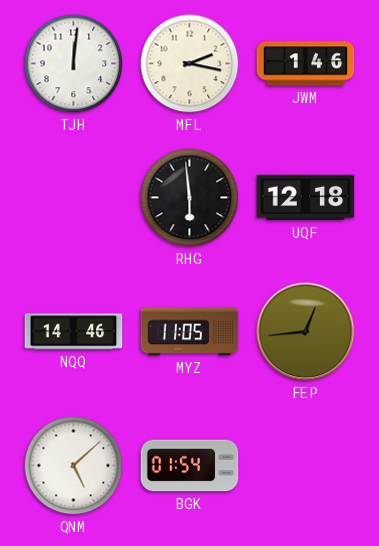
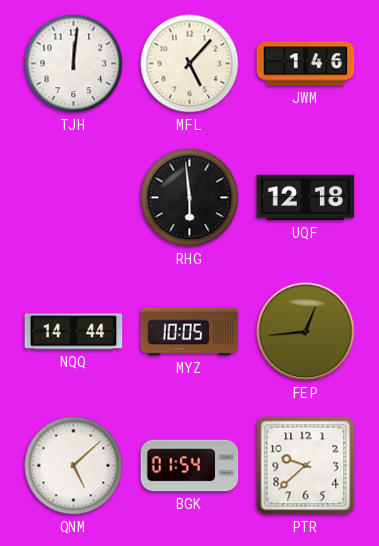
MFL: 2:17 -> 5:07 (190, 64)
NQQ: 14:46 -> 14:44 (74, 332)
MYZ: 11:05 -> 10:05 (190, 332)
PTR: none -> 9:38 (306, 466)
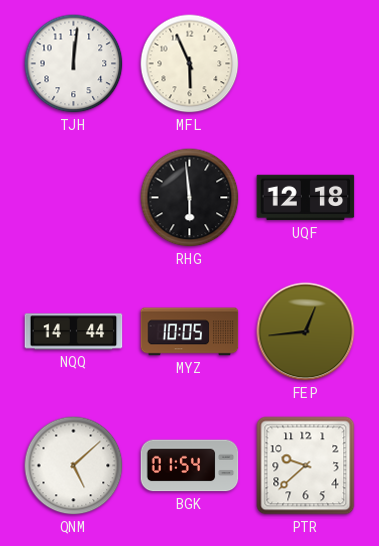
MFL: 5:07 -> 5:56 (190, 64)
JWM: 1:46 -> none (306, 64)
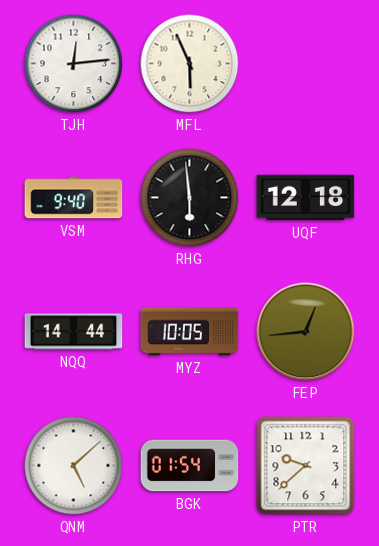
TJH: 12:01 -> 12:14 (74, 64)
VSM: none -> 9:40 (74, 198)
